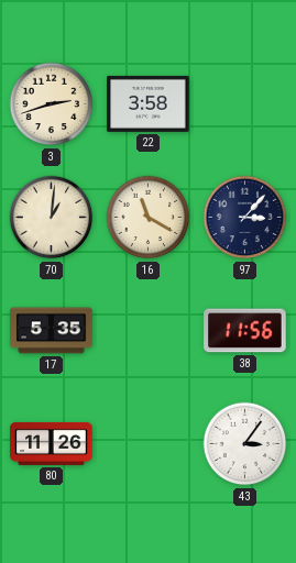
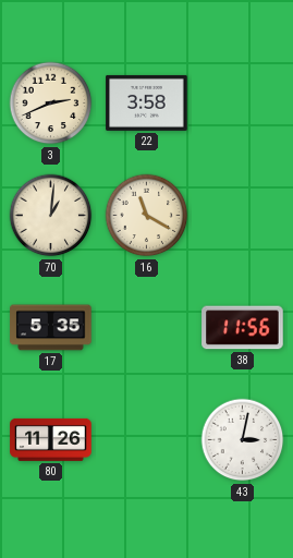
3: 2:42 -> 2:41 (51, 104)
97: 3:07 -> none (245, 218)
43: 3:06 -> 3:02 (243, 440)
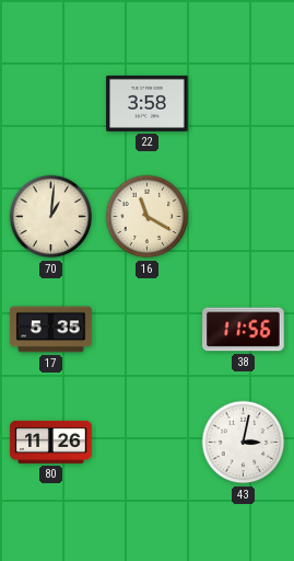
3: 2:41 -> none (51, 104)
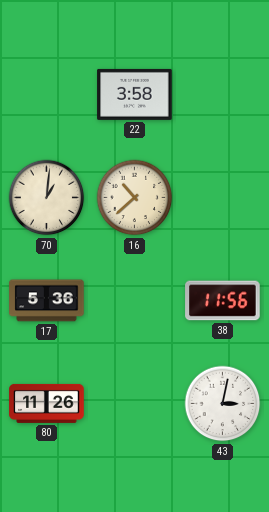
16: 11:20 -> 10:38 (135, 198)
17: 5:35 -> 5:36 (47, 301)
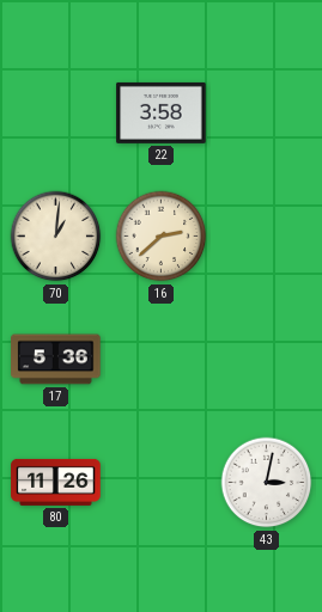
16: 10:38 -> 2:38 (162, 237)
38: 11:56 -> none (223, 301)
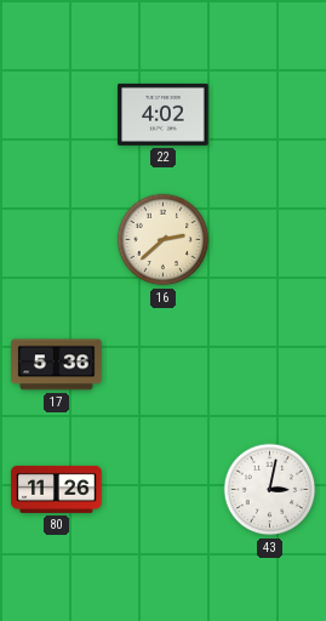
22: 3:58 -> 4:02 (164, 114)
70: 1:01 -> none (56, 237)
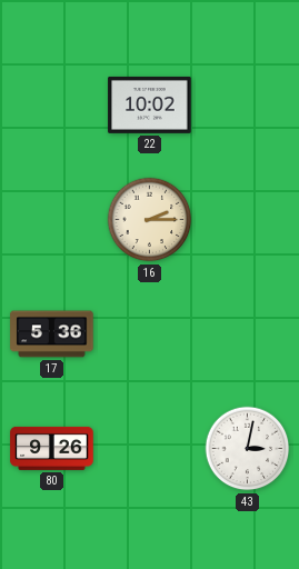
22: 4:02 -> 10:02 (150, 104)
16: 2:38 -> 2:15 (150, 220)
80: 11:26 -> 9:26 (52, 448)
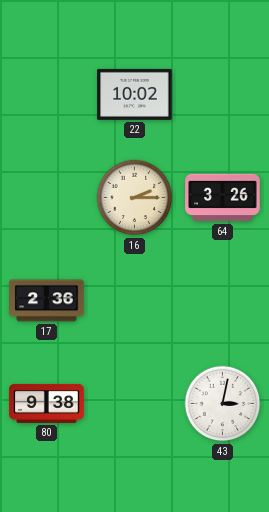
64: none -> 3:26 (223, 198)
17: 5:36 -> 2:36 (47, 301)
80: 9:26 -> 9:38 (47, 403)
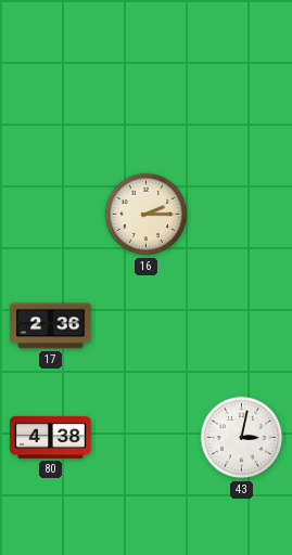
22: 10:02 -> none (135, 94)
64: 3:26 -> none (223, 198)
80: 9:38 -> 4:38 (51, 437)
